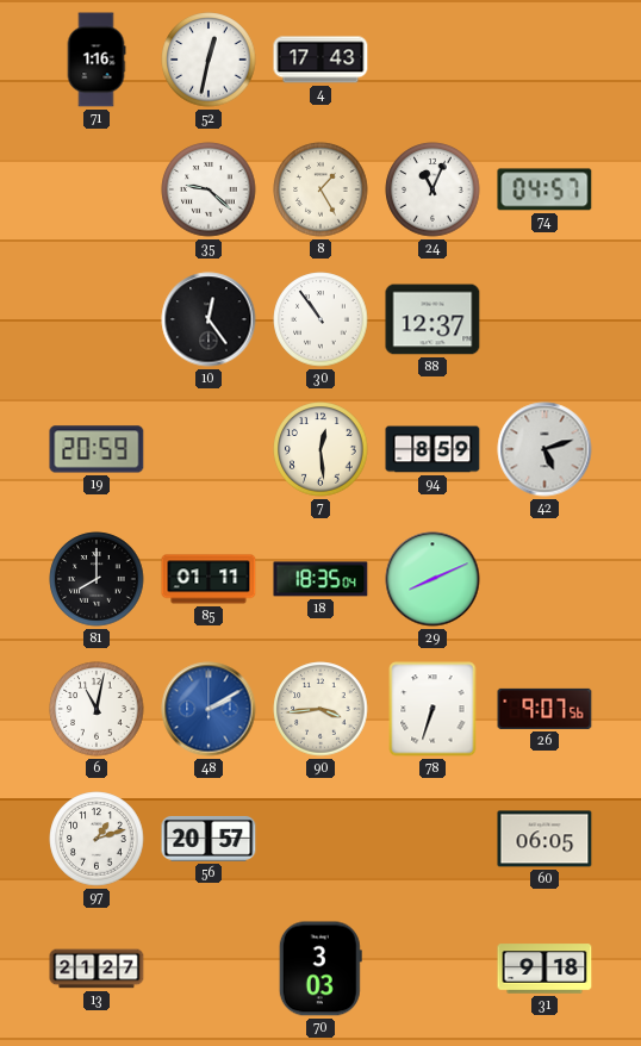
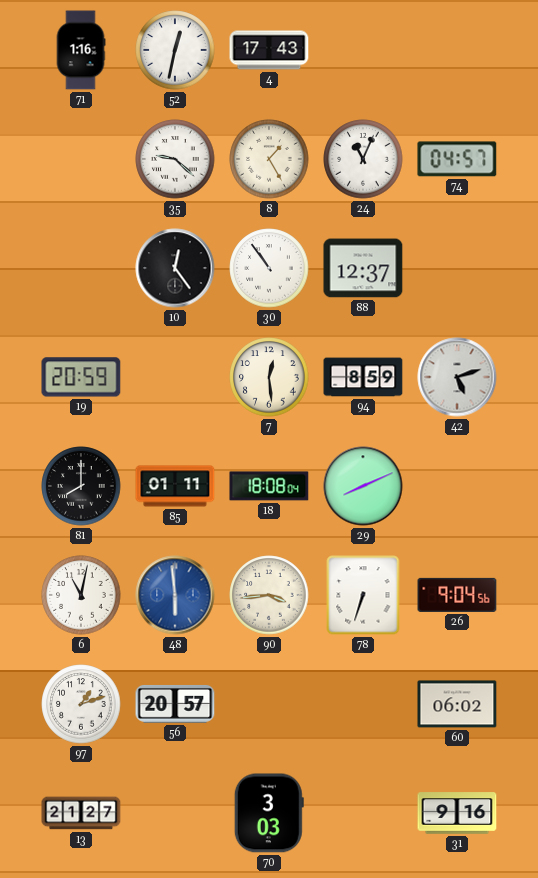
18: 18:35 -> 18:08 (269, 486)
48: 2:10 -> 5:59 (175, 595)
26: 9:07 -> 9:04 (457, 595)
60: 06:05 -> 06:02 (457, 704)
31: 9:18 -> 9:16 (457, 813)
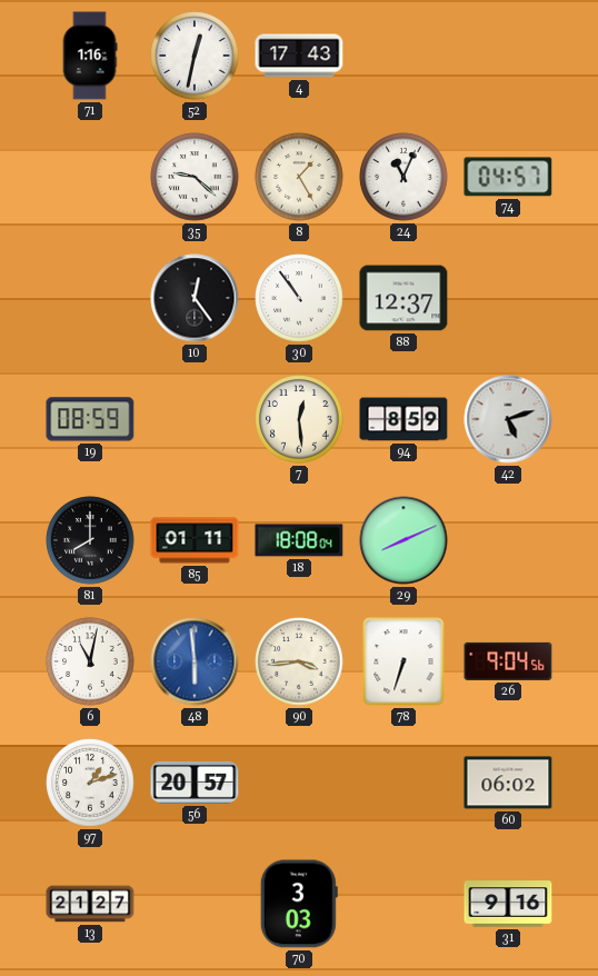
19: 20:59 -> 08:59 (90, 419)
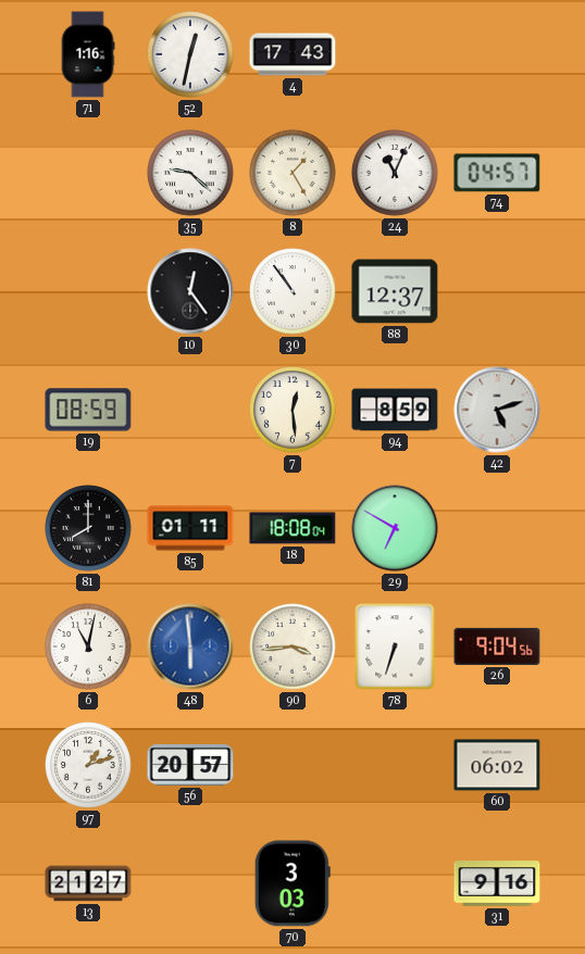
29: 8:11 -> 6:50 (395, 528)
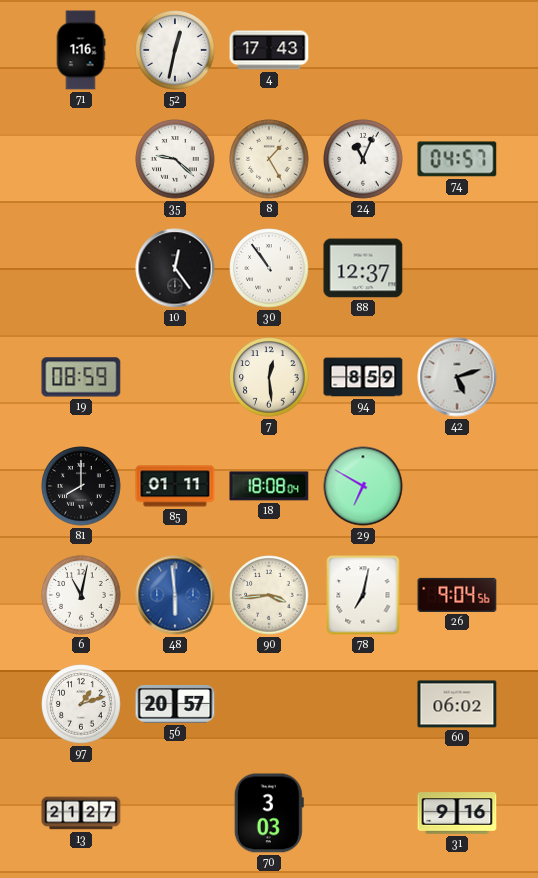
78: 6:33 -> 7:02 (363, 595)
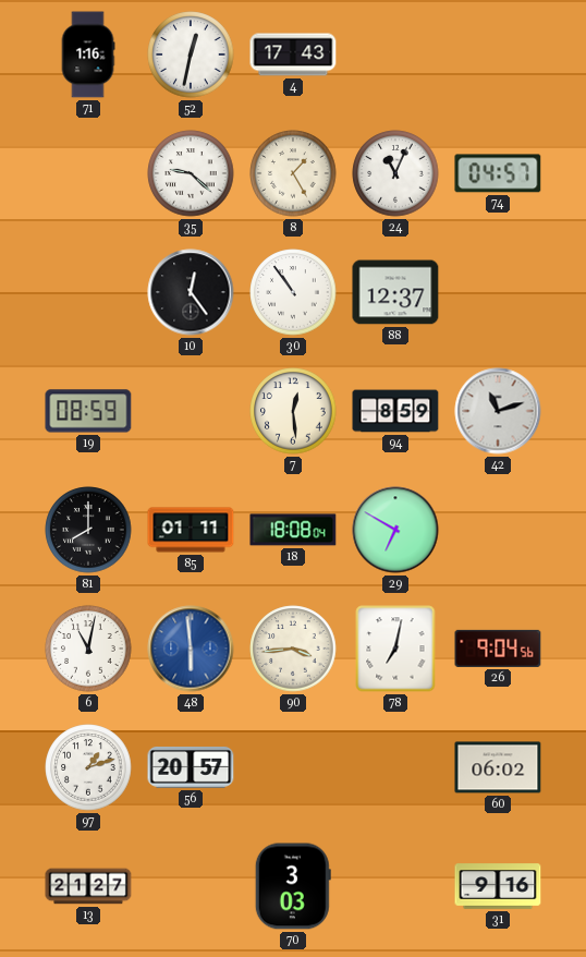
42: 5:12 -> 11:12 (498, 411)
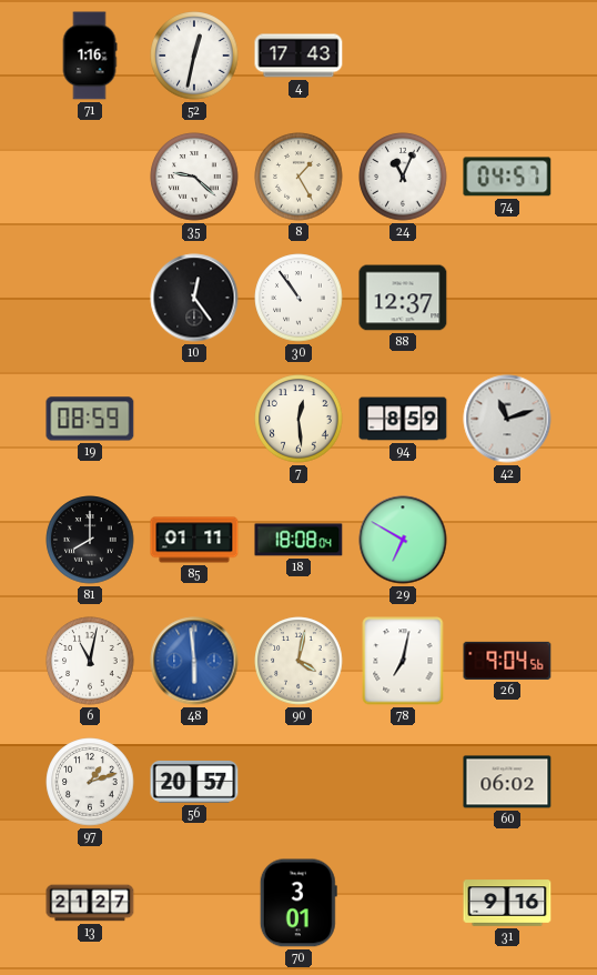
90: 3:44 -> 4:02 (298, 661)
70: 3:03 -> 3:01 (298, 903)
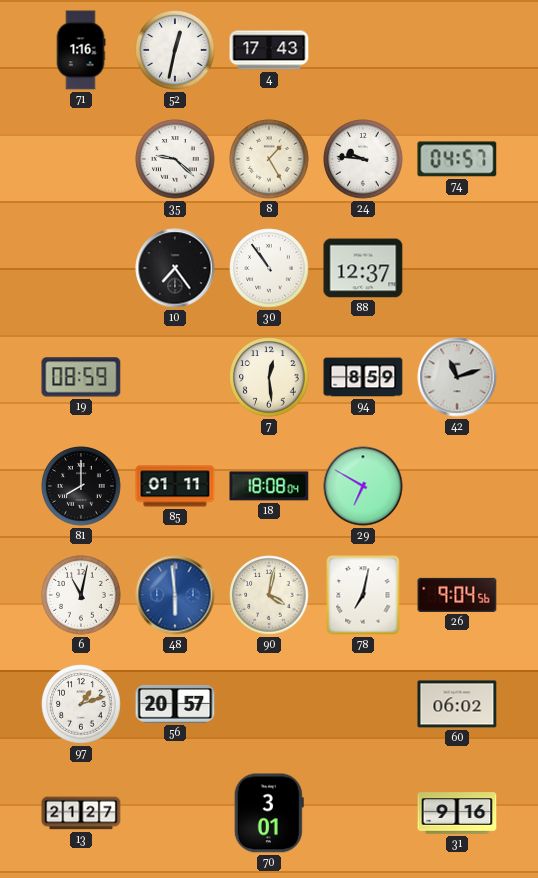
24: 11:04 -> 9:46 (363, 159)
10: 12:24 -> 7:24 (175, 268)
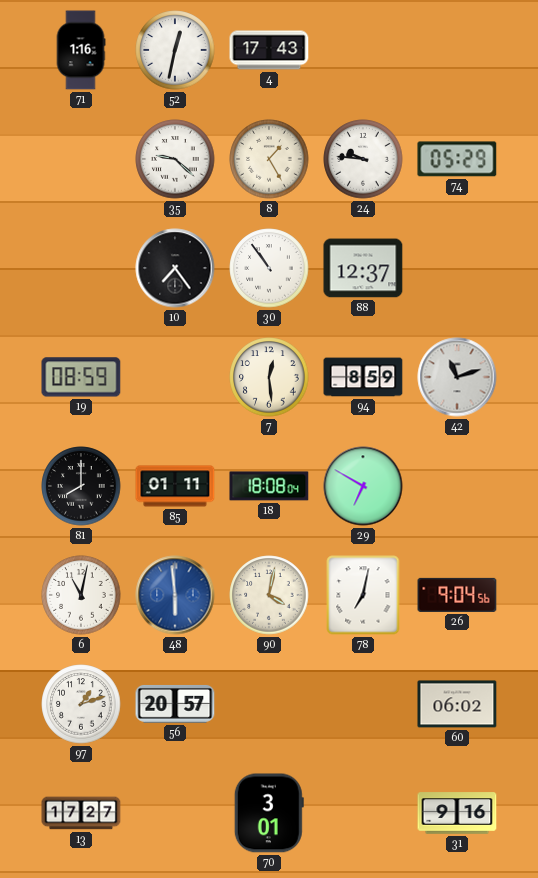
74: 04:57 -> 05:29 (457, 159)
13: 21:27 -> 17:27 (81, 813)
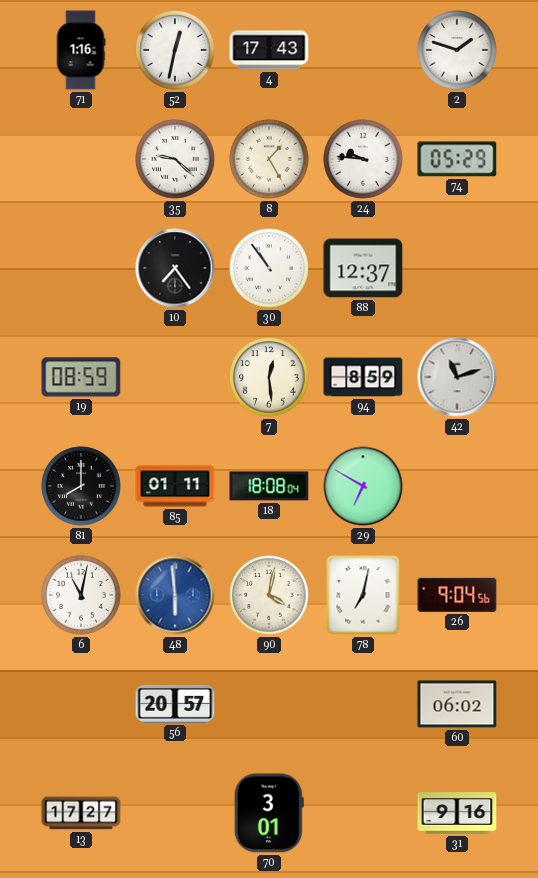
2: none -> 1:48 (457, 50)
97: 1:12 -> none (81, 704)
